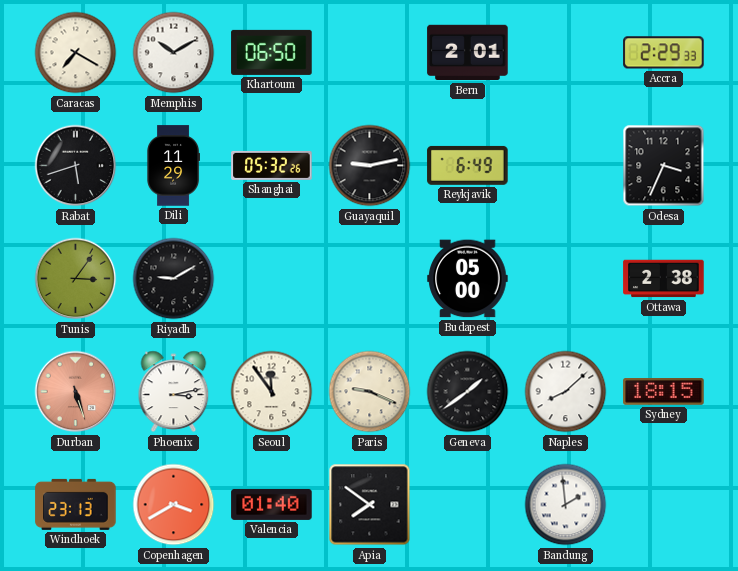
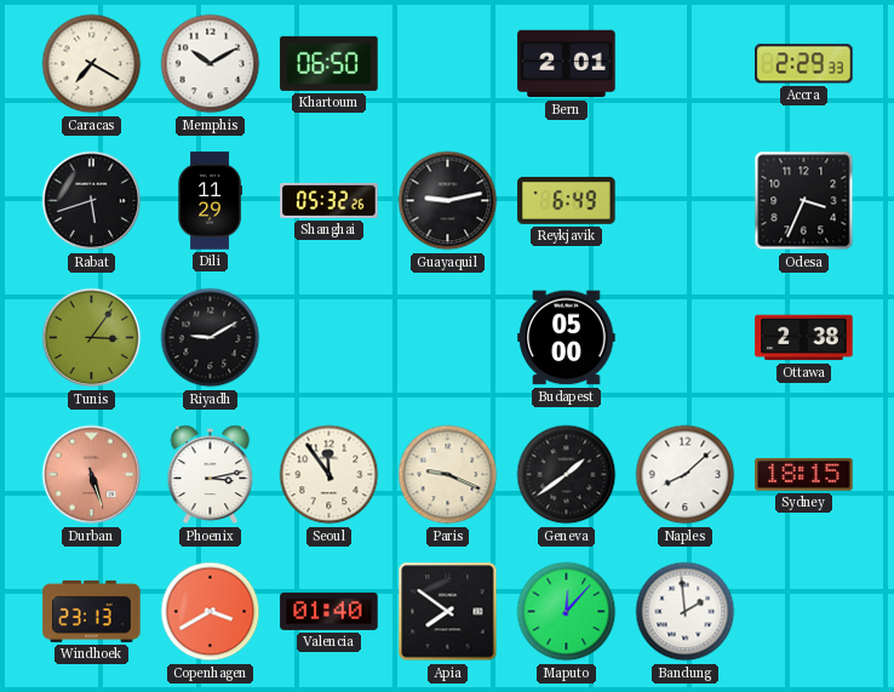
Maputo: none -> 12:07 (567, 612)
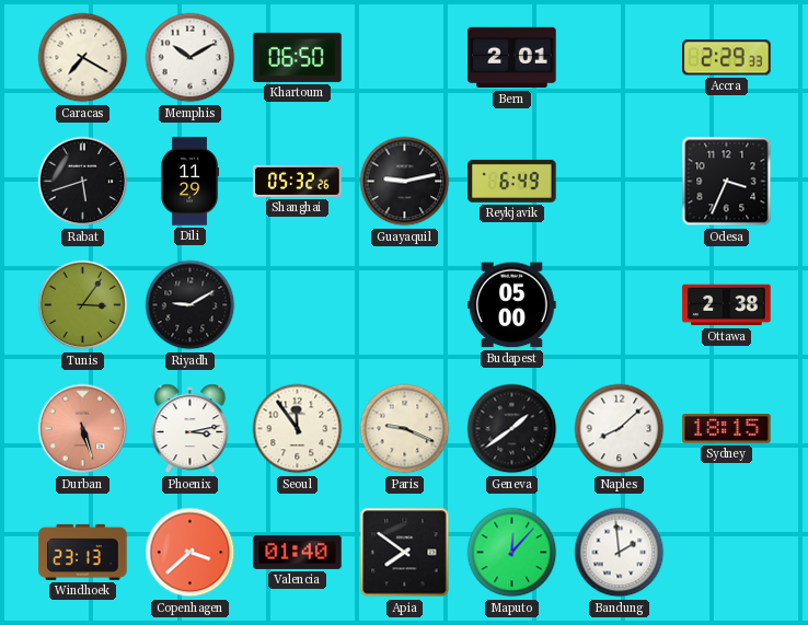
Copenhagen: 3:40 -> 3:38 (191, 553)
